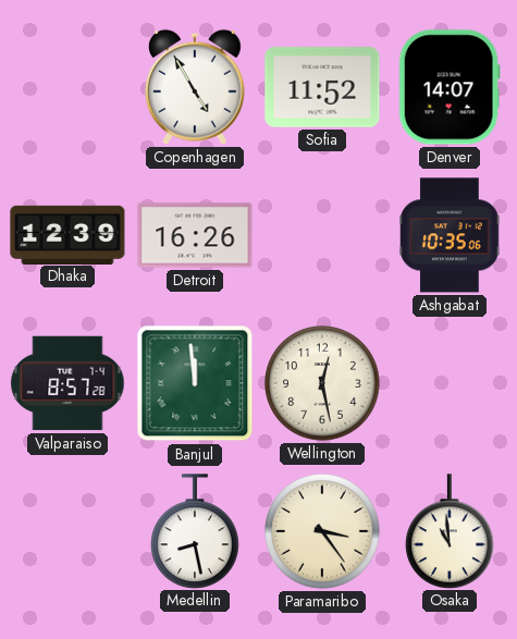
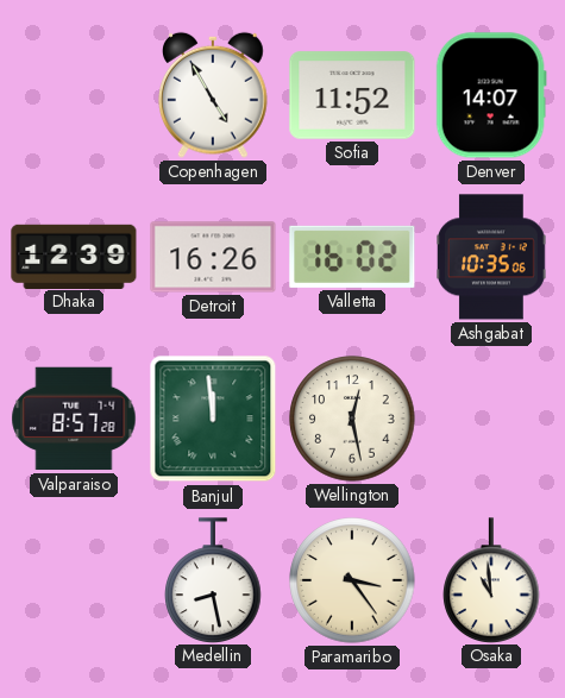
Valletta: none -> 16:02 (352, 257)
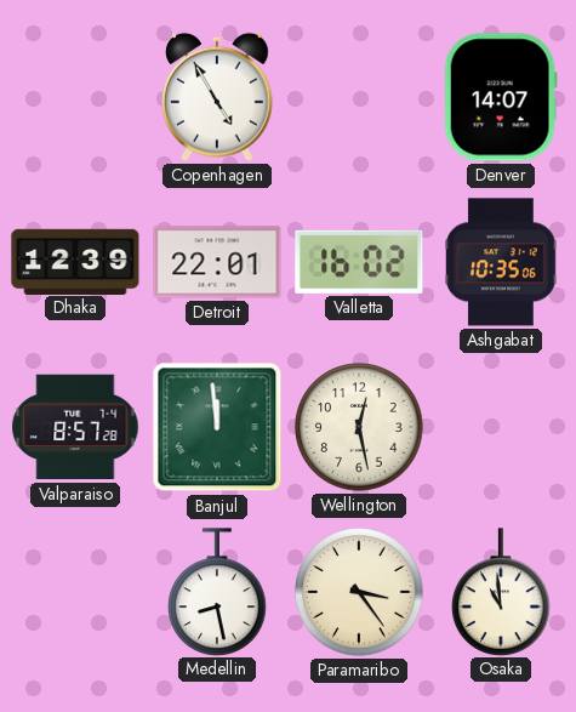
Sofia: 11:52 -> none (352, 95)
Detroit: 16:26 -> 22:01 (217, 262)
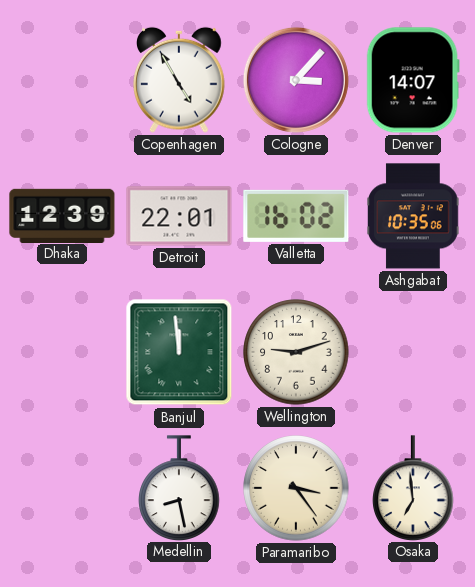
Cologne: none -> 3:07 (296, 80)
Valparaiso: 8:57 -> none (75, 427)
Wellington: 12:28 -> 9:12 (296, 352)
Osaka: 10:59 -> 6:59 (413, 488)
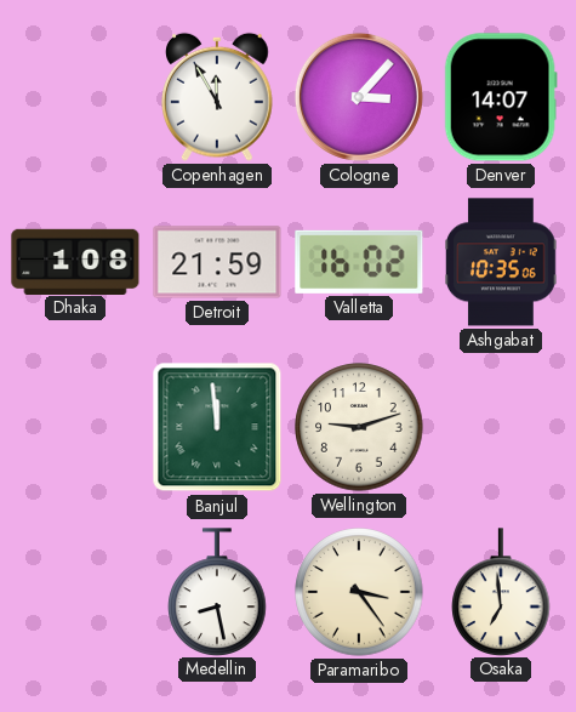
Copenhagen: 4:55 -> 11:55 (218, 97)
Dhaka: 12:39 -> 1:08 (75, 261)
Detroit: 22:01 -> 21:59 (217, 262)
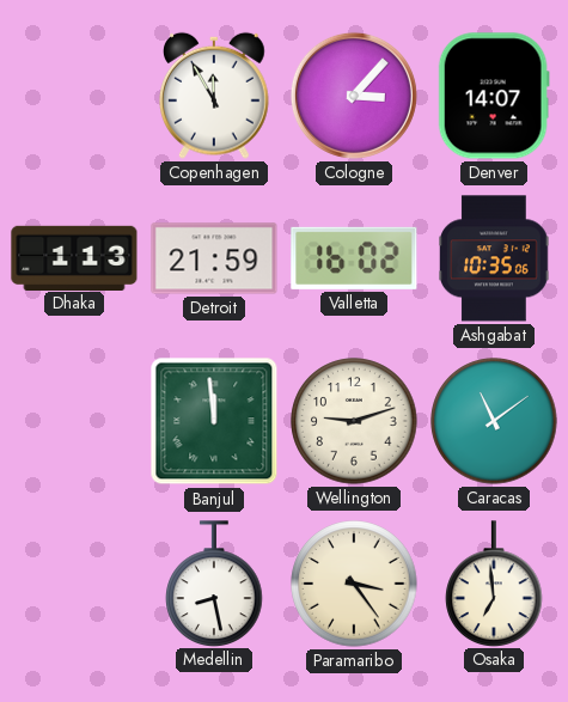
Dhaka: 1:08 -> 1:13 (74, 257)
Caracas: none -> 11:09 (494, 421)
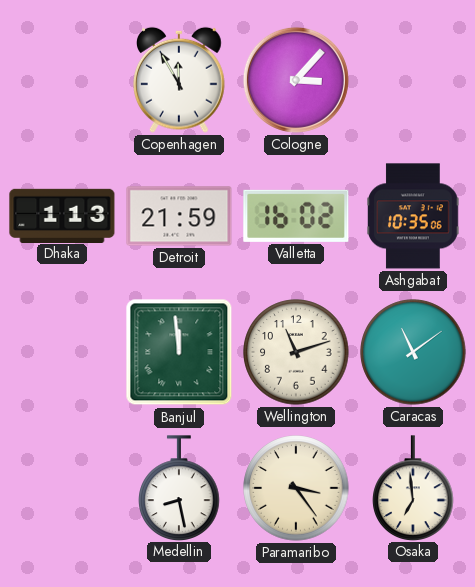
Denver: 14:07 -> none (494, 96)
Wellington: 9:12 -> 11:12 (296, 352)
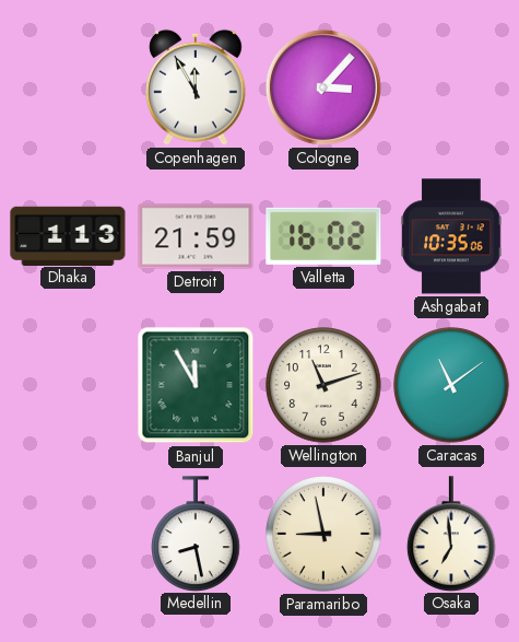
Banjul: 11:59 -> 11:55 (196, 385)
Paramaribo: 3:24 -> 8:58 (323, 534)
